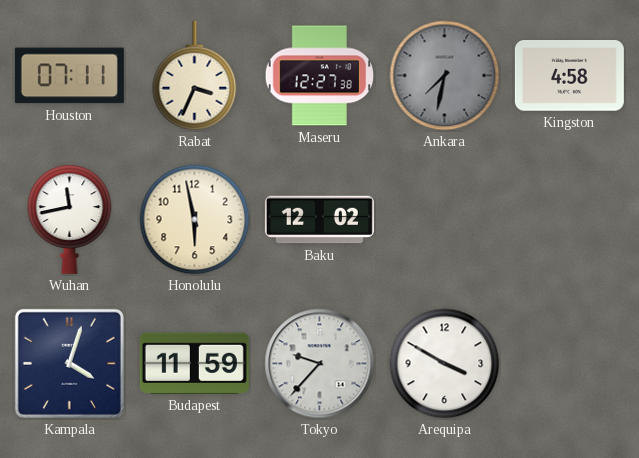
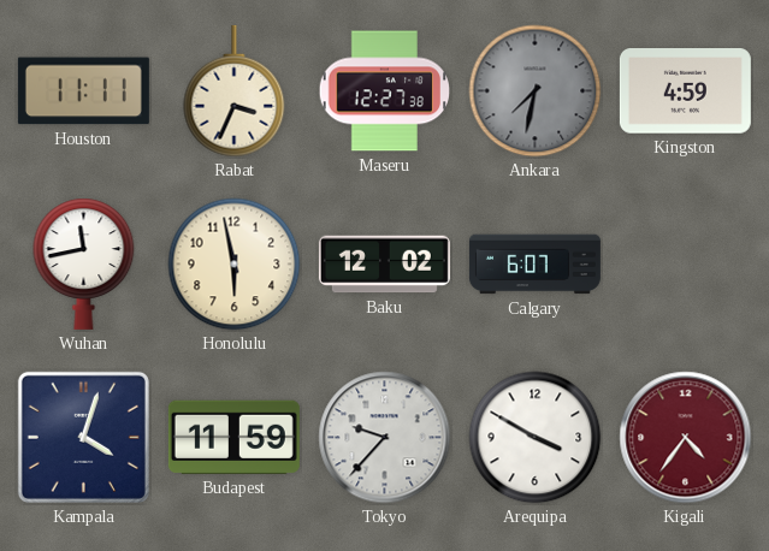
Houston: 07:11 -> 11:11 (83, 91)
Kingston: 4:58 -> 4:59 (685, 91)
Calgary: none -> 6:07 (534, 265)
Kigali: none -> 4:36 (686, 438)
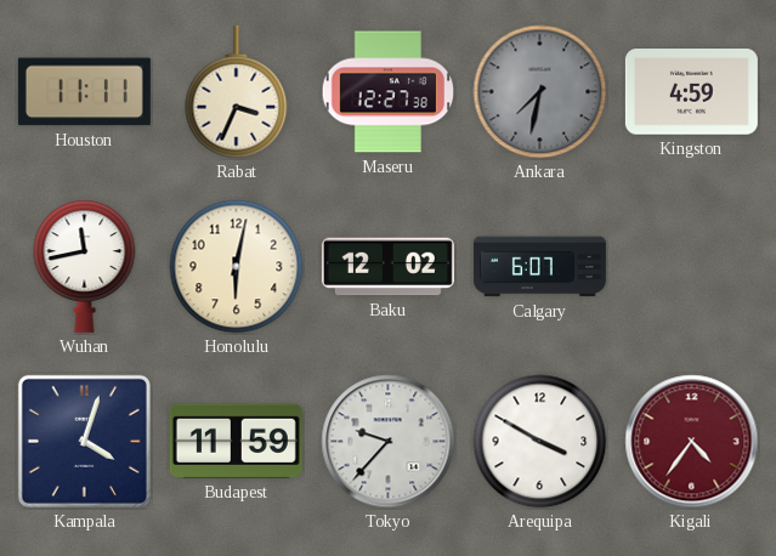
Honolulu: 5:58 -> 6:02 (237, 267)
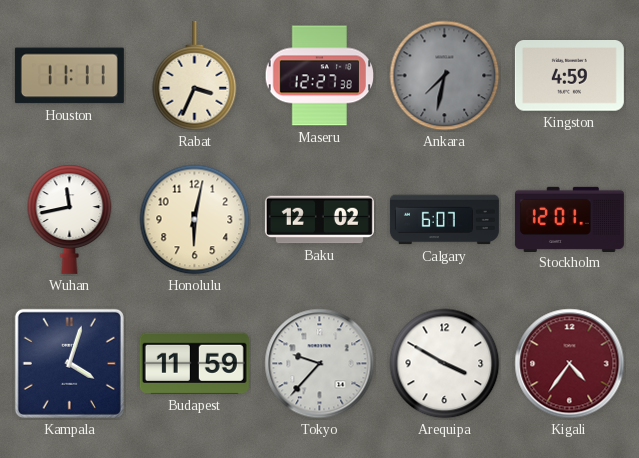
Stockholm: none -> 12:01 (569, 219)
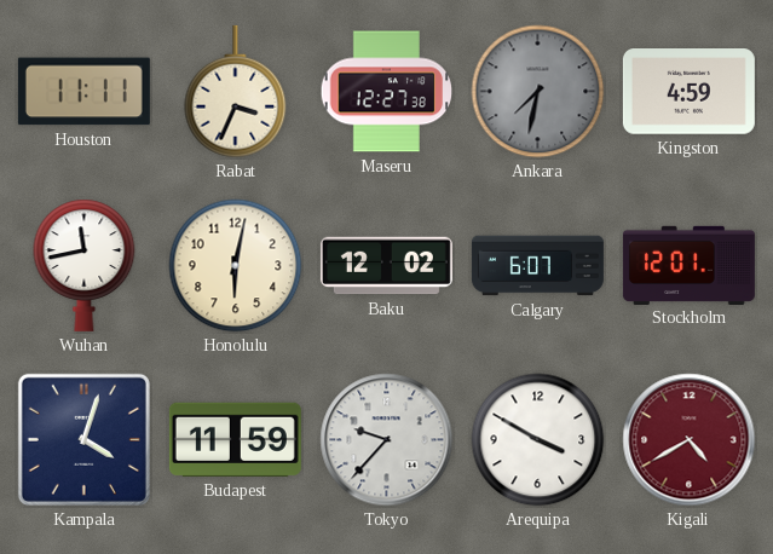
Kigali: 4:36 -> 4:40 (690, 440)
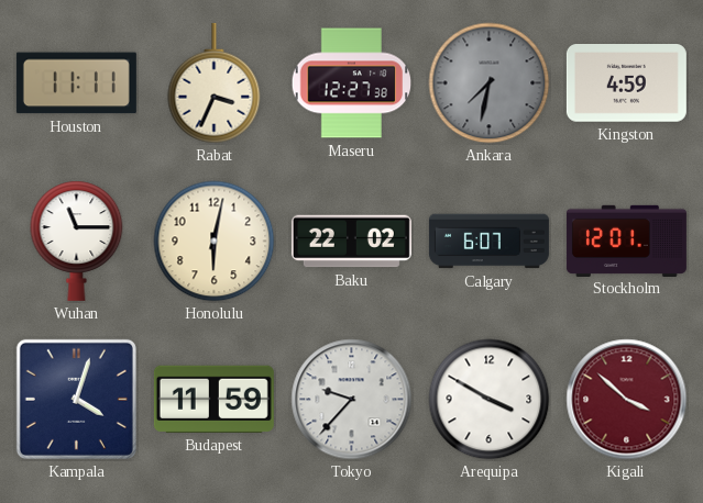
Wuhan: 11:43 -> 11:15 (77, 241)
Baku: 12:02 -> 22:02 (351, 242)
Kigali: 4:40 -> 3:52 (627, 400)
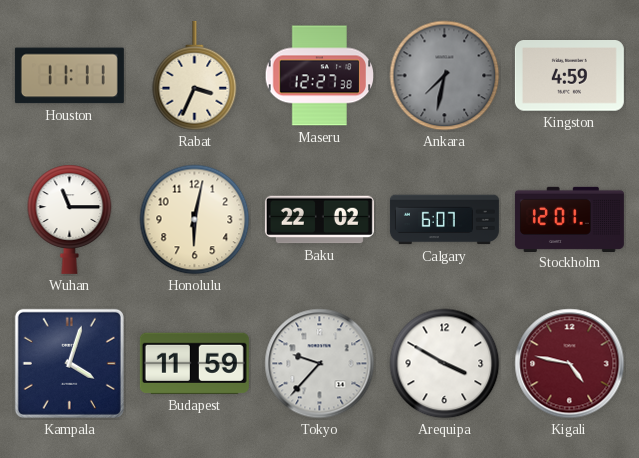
Kigali: 3:52 -> 4:47 (570, 364)
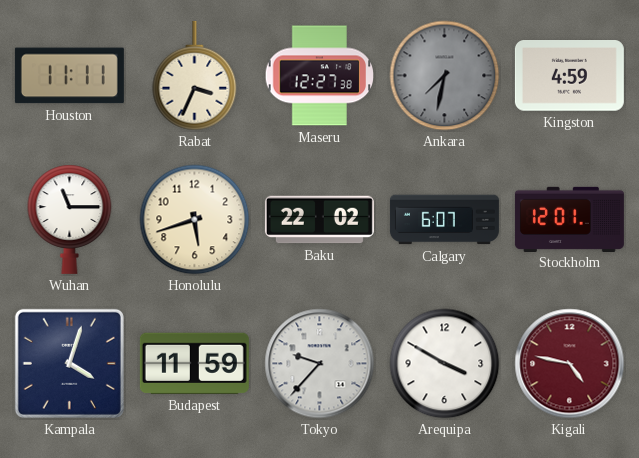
Honolulu: 6:02 -> 5:42 (195, 220)
